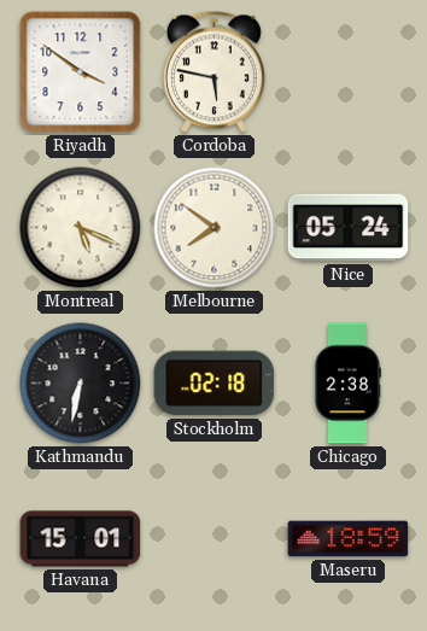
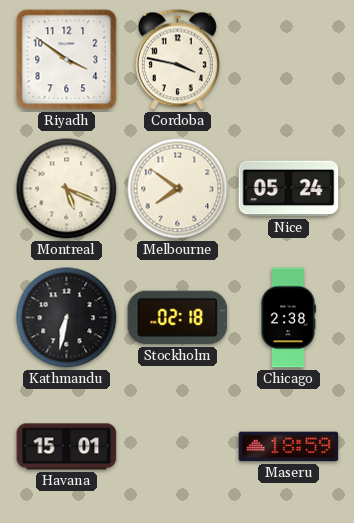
Cordoba: 5:47 -> 3:47 (177, 60)
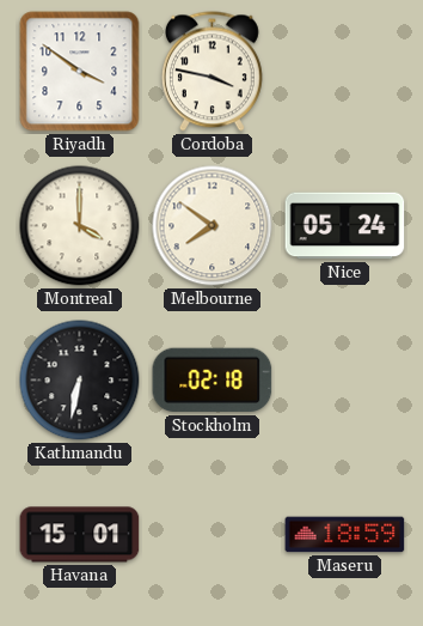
Montreal: 5:19 -> 4:00 (80, 226)
Chicago: 2:38 -> none (288, 318)
